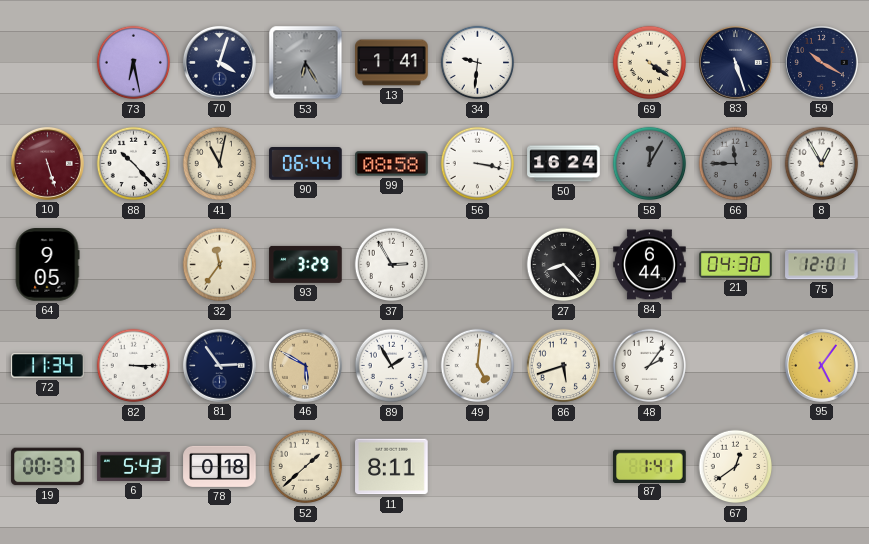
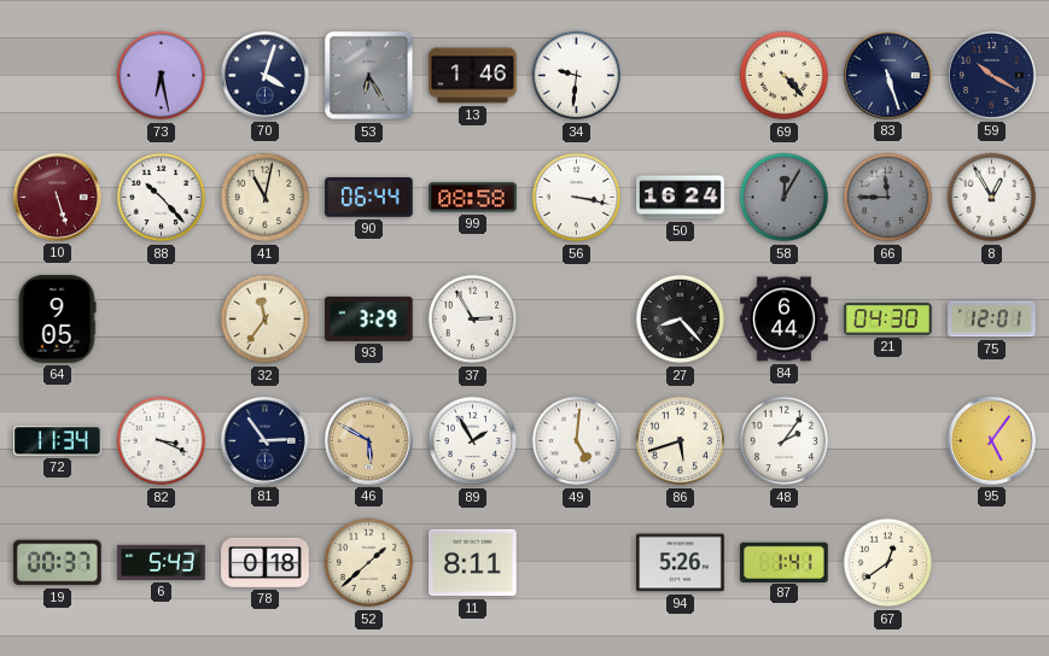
13: 1:41 -> 1:46 (473, 76)
69: 4:21 -> 4:23 (785, 76)
82: 3:15 -> 3:19 (162, 441)
94: none -> 5:26 (681, 563)
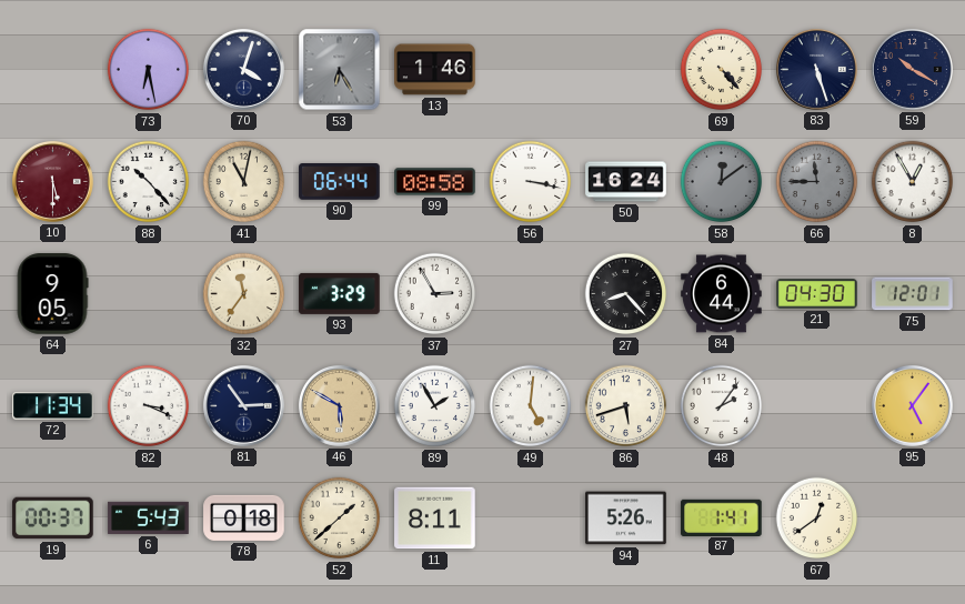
34: 9:31 -> none (577, 76)
10: 5:27 -> 5:30 (52, 181)
58: 12:05 -> 12:09 (722, 182)
